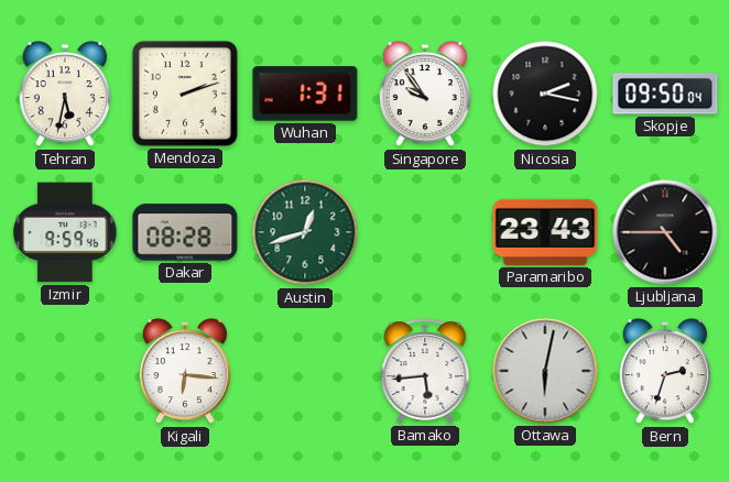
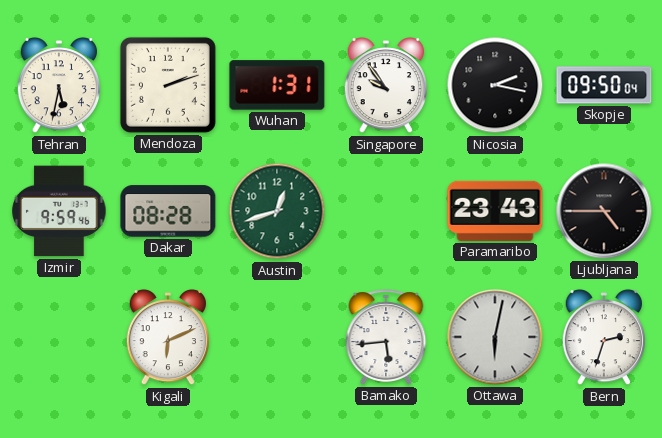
Kigali: 6:16 -> 6:11 (168, 338)
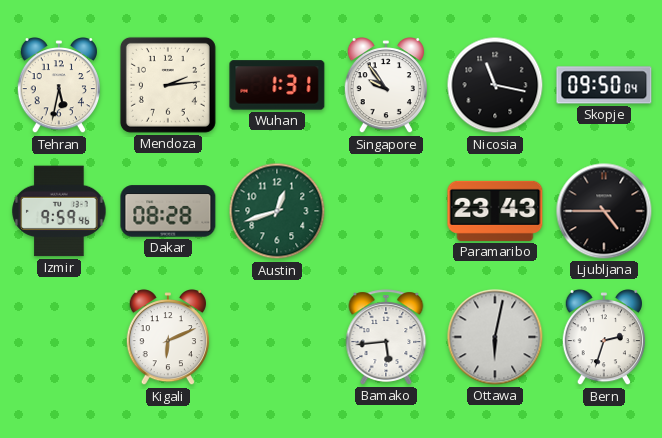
Mendoza: 2:12 -> 2:14 (168, 85)
Nicosia: 2:17 -> 11:17 (495, 85)
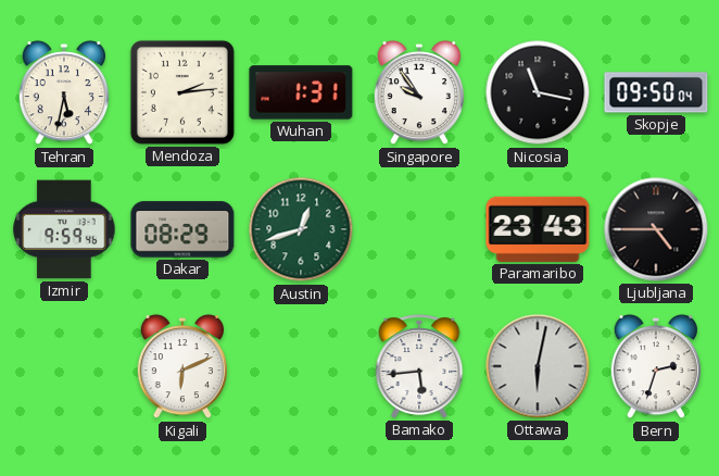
Dakar: 08:28 -> 08:29 (182, 229)
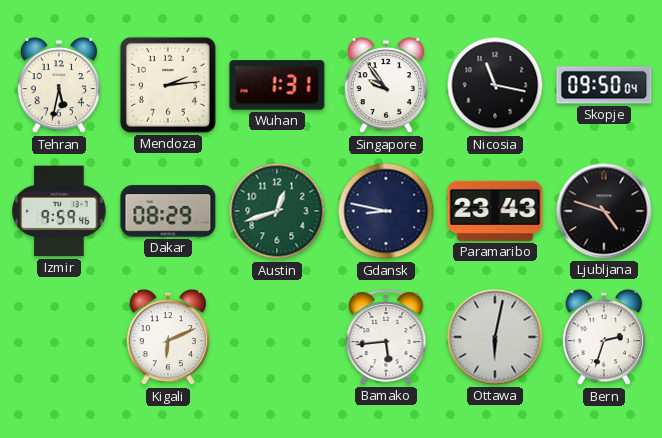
Gdansk: none -> 8:47 (386, 211)
Ljubljana: 4:45 -> 4:48 (604, 211)
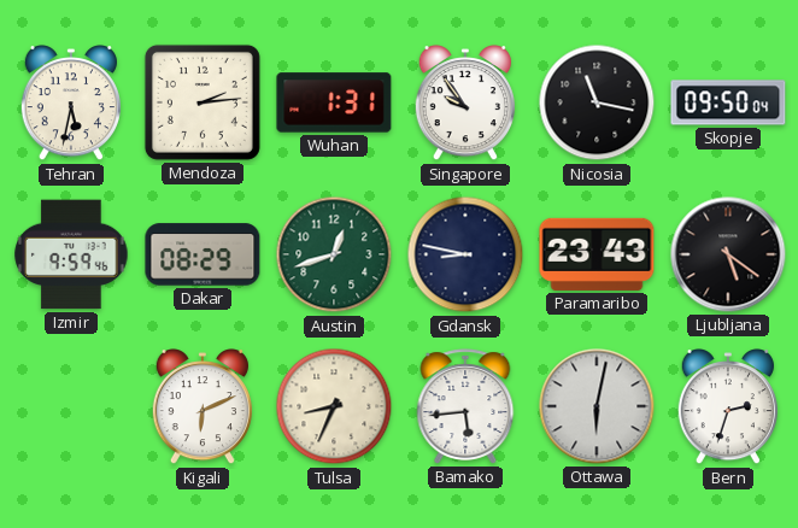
Ljubljana: 4:48 -> 5:21 (728, 254)
Tulsa: none -> 8:34 (334, 406)
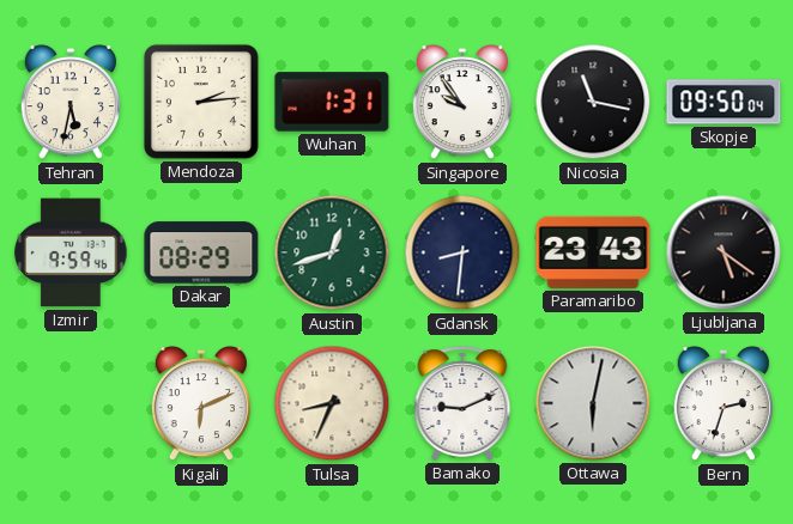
Gdansk: 8:47 -> 8:31 (462, 252)
Bamako: 5:44 -> 9:11 (462, 403)
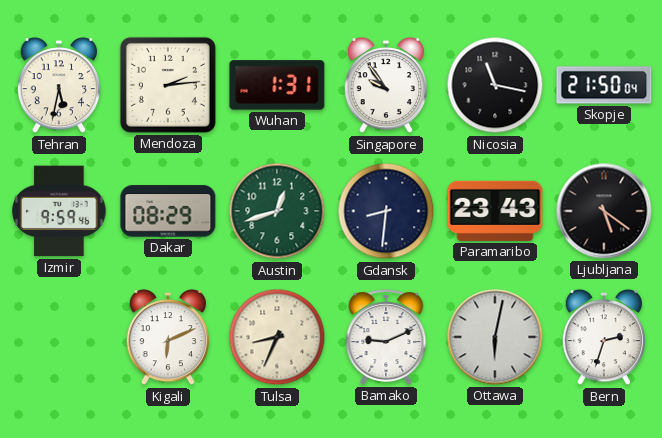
Skopje: 09:50 -> 21:50 (604, 85)
